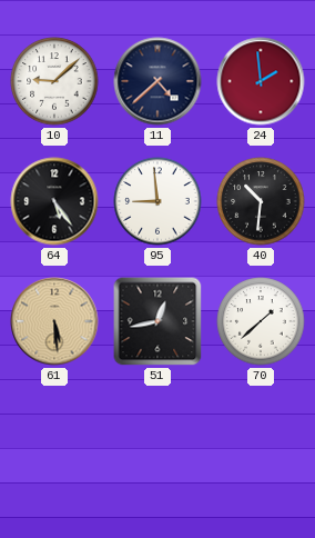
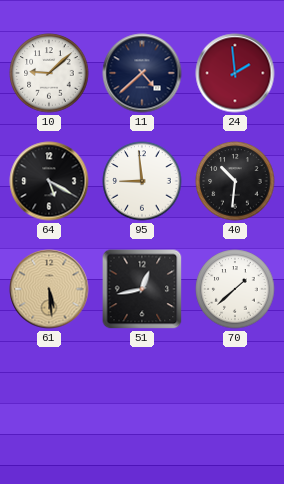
64: 5:24 -> 5:20 (49, 181)
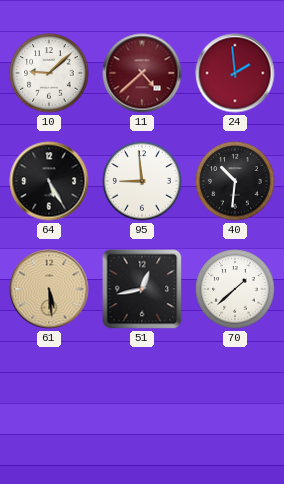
11 dial: navy -> burgundy (142, 73)
64: 5:20 -> 5:25 (49, 181)
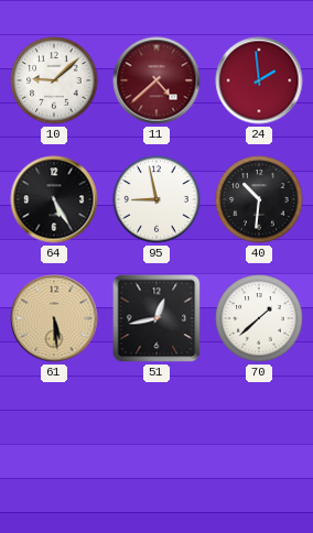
95: 8:59 -> 8:58 (156, 199)
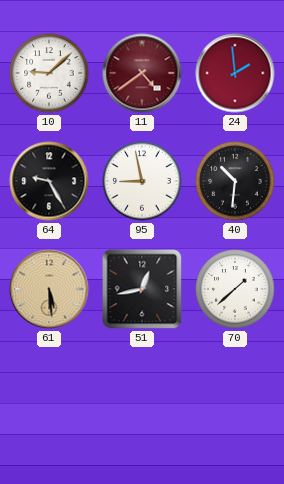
11: 4:38 -> 4:39 (142, 73)
64: 5:25 -> 9:25 (49, 181)
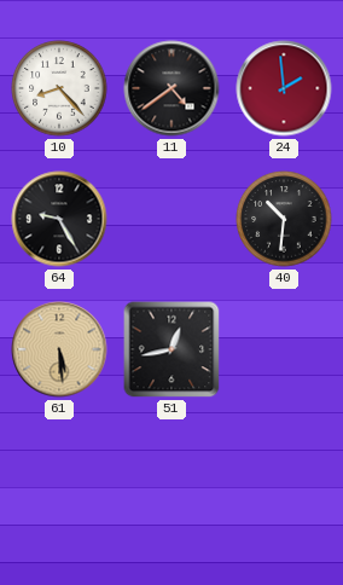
10: 9:08 -> 8:23 (59, 88)
11 dial: burgundy -> black (171, 88)
95: 8:58 -> none (142, 181)
70: 1:38 -> none (235, 289)
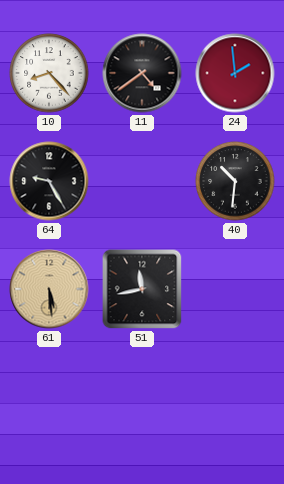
51: 12:43 -> 11:43 (142, 289)
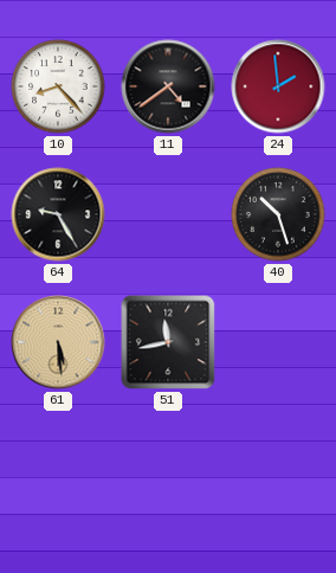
40: 10:31 -> 10:27 (278, 214)
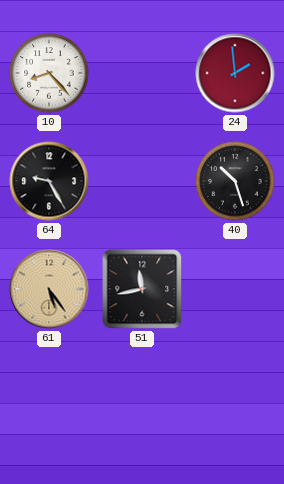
11: 4:39 -> none (168, 86)
61: 5:29 -> 5:24 (49, 289)
